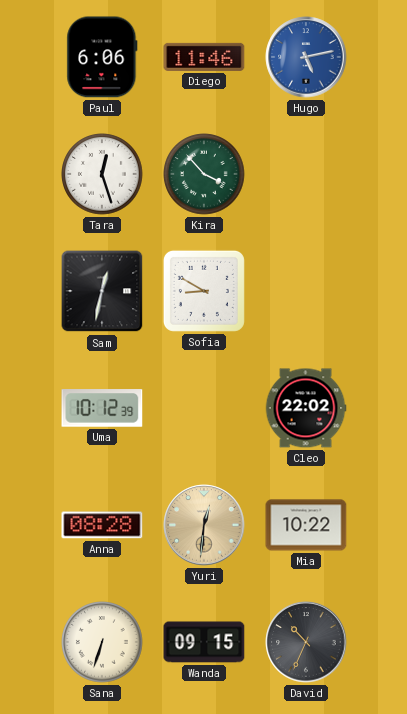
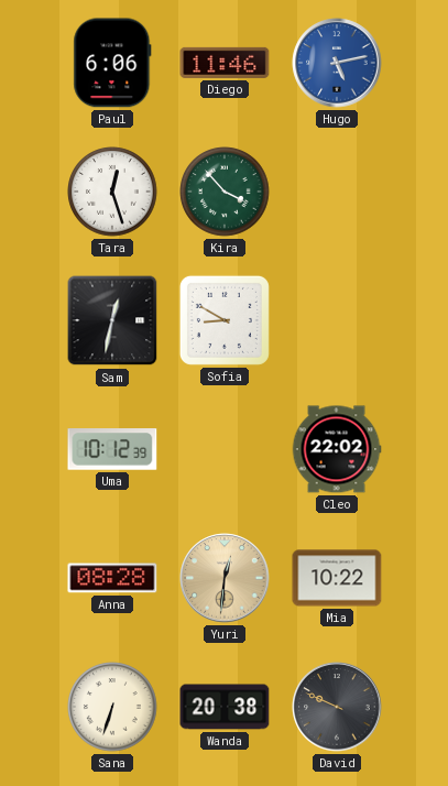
Wanda: 09:15 -> 20:38 (225, 707)
David: 10:34 -> 9:49 (337, 707)
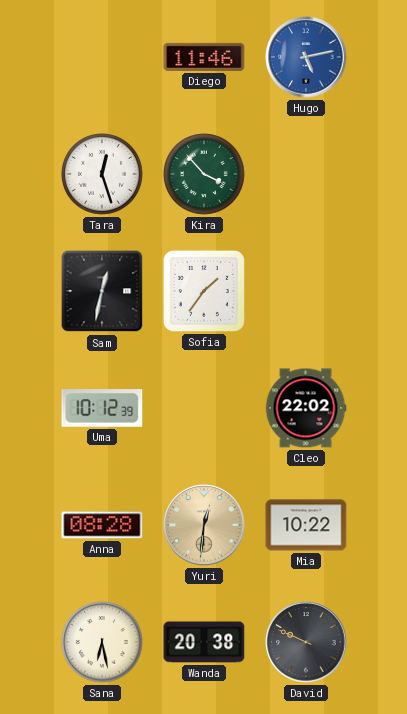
Paul: 6:06 -> none (112, 63)
Sofia: 8:50 -> 1:36 (204, 291)
Sana: 6:33 -> 6:28 (102, 642)
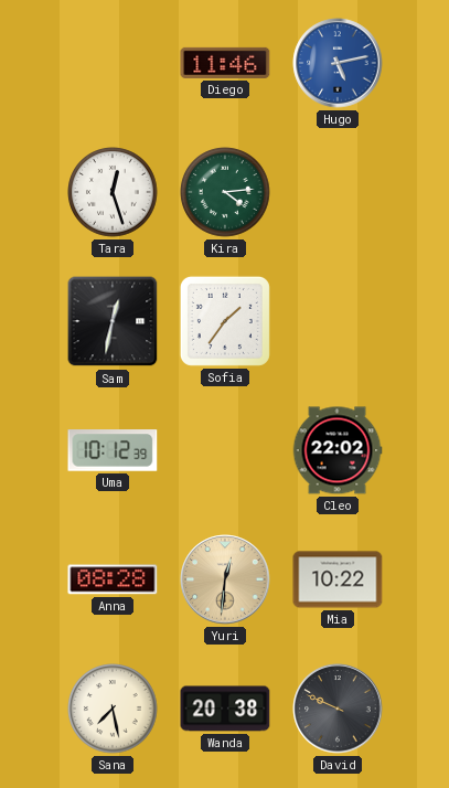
Kira: 3:53 -> 4:14 (225, 192)
Sana: 6:28 -> 7:28 (113, 709)
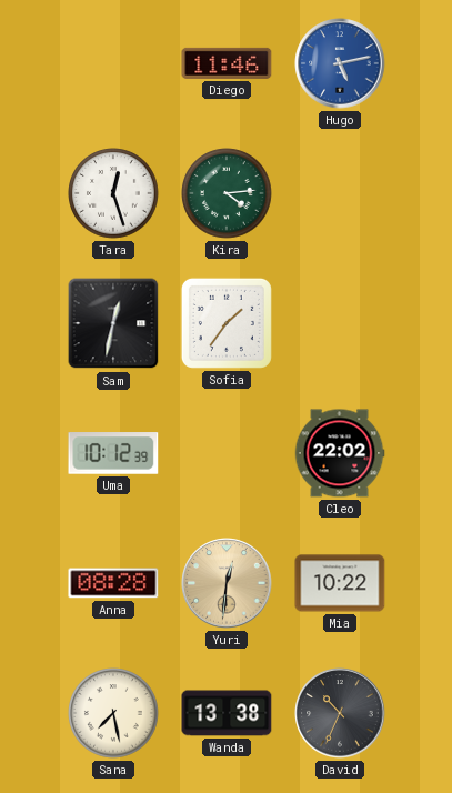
Wanda: 20:38 -> 13:38 (227, 713)
David: 9:49 -> 10:34 (340, 713)
